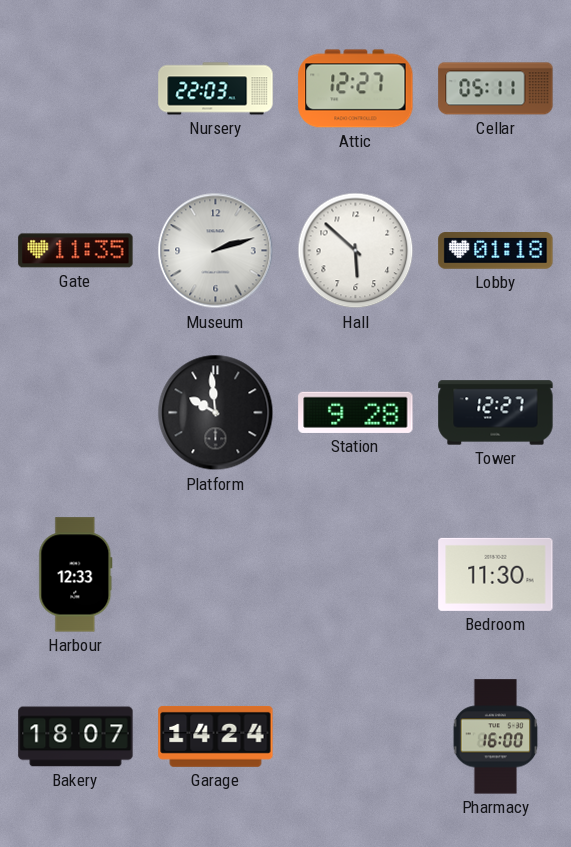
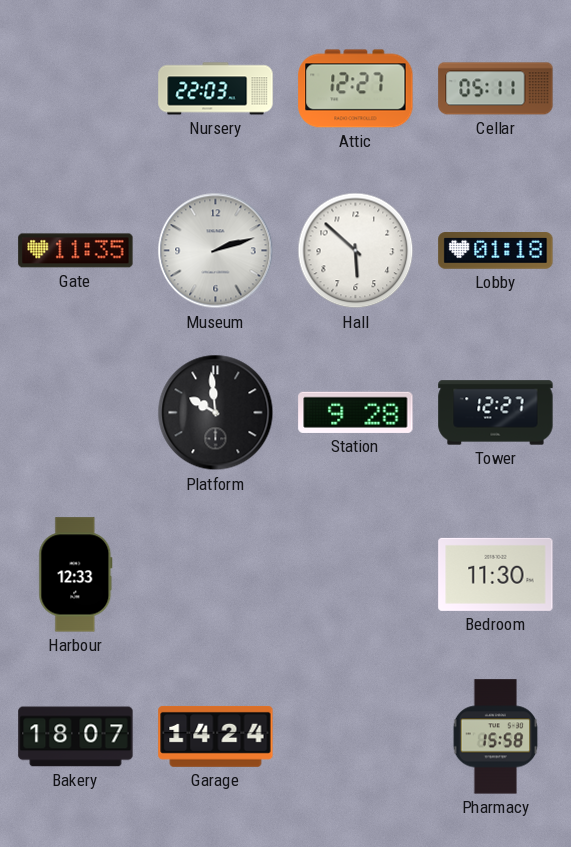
Pharmacy: 16:00 -> 15:58 (496, 737)
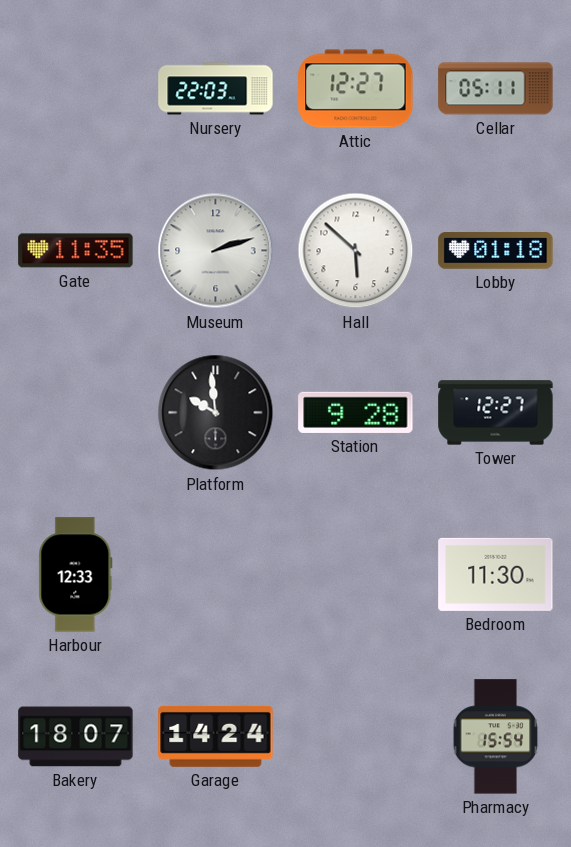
Pharmacy: 15:58 -> 15:54 (496, 737)
